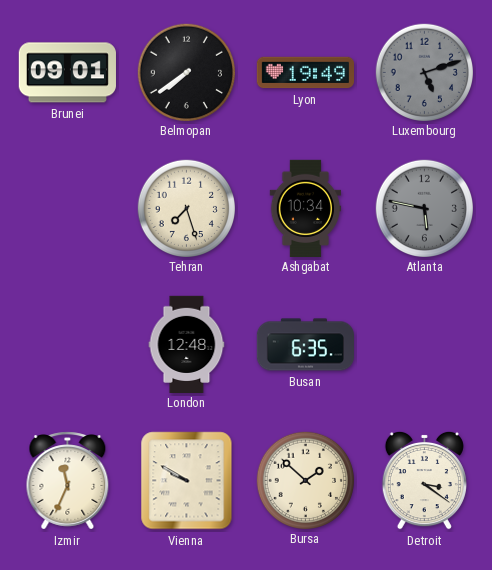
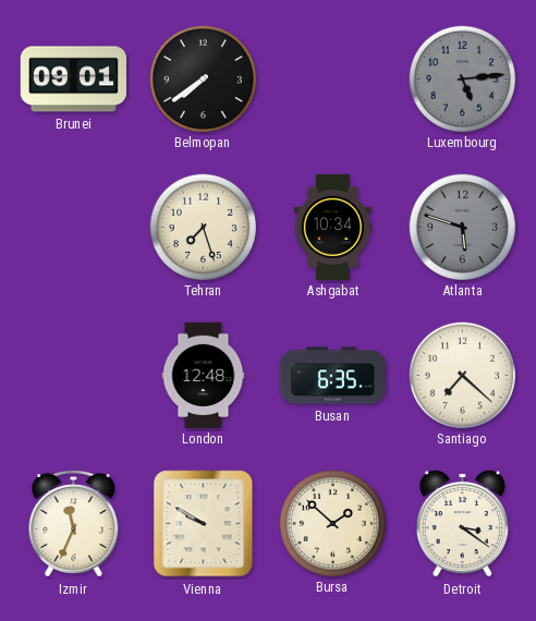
Lyon: 19:49 -> none (305, 73)
Luxembourg: 5:12 -> 5:14 (462, 78)
Atlanta: 5:47 -> 5:48 (462, 227)
Santiago: none -> 7:22 (462, 375)
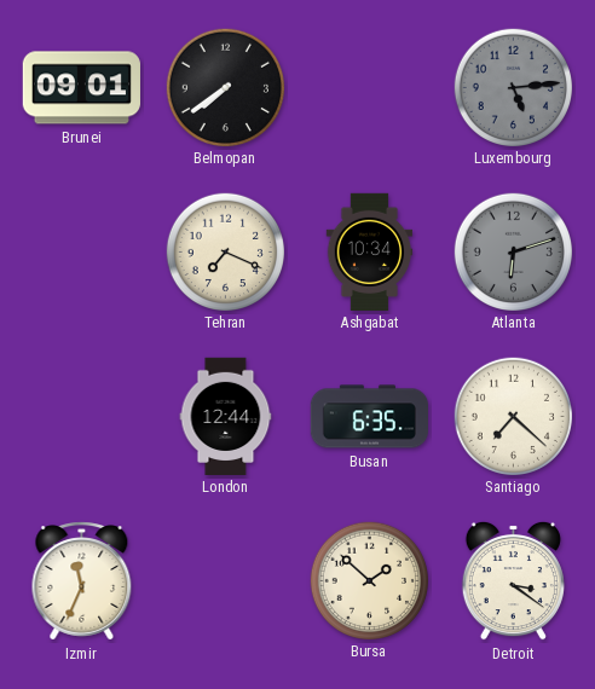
Tehran: 7:27 -> 7:19 (225, 251)
Atlanta: 5:48 -> 6:12 (513, 251)
London: 12:48 -> 12:44 (226, 416)
Vienna: 9:50 -> none (204, 524)
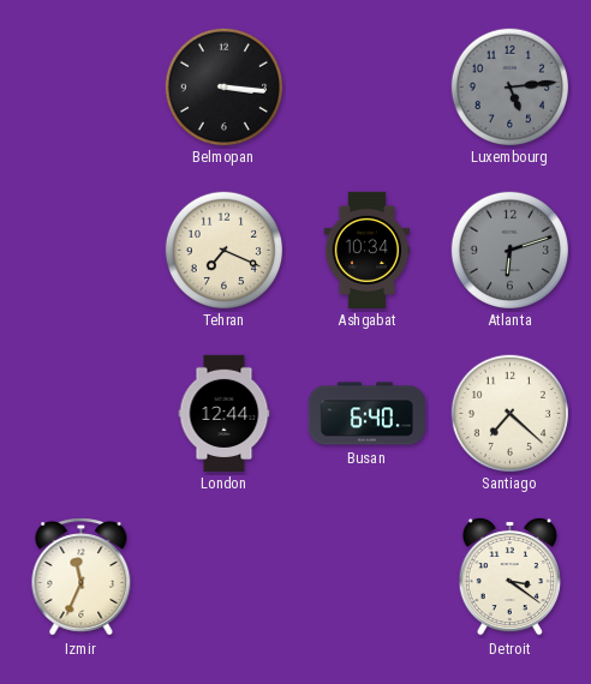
Brunei: 09:01 -> none (81, 88)
Belmopan: 7:39 -> 3:16 (223, 86)
Busan: 6:35 -> 6:40 (366, 414)
Bursa: 1:52 -> none (369, 580)
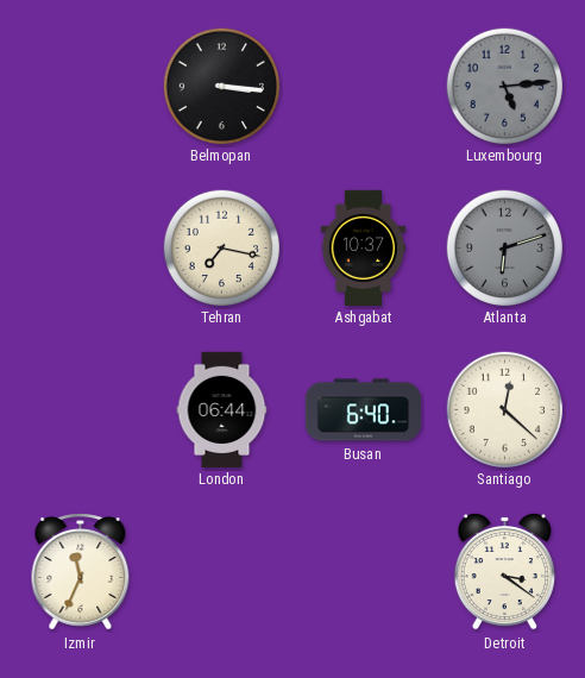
Tehran: 7:19 -> 7:17 (221, 247)
Ashgabat: 10:34 -> 10:37 (364, 247)
London: 12:44 -> 06:44 (222, 409)
Santiago: 7:22 -> 12:22 (504, 409)
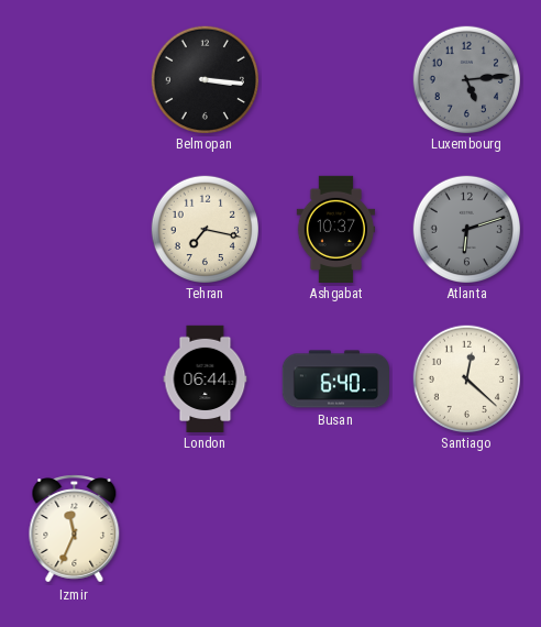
Detroit: 3:21 -> none (504, 571)
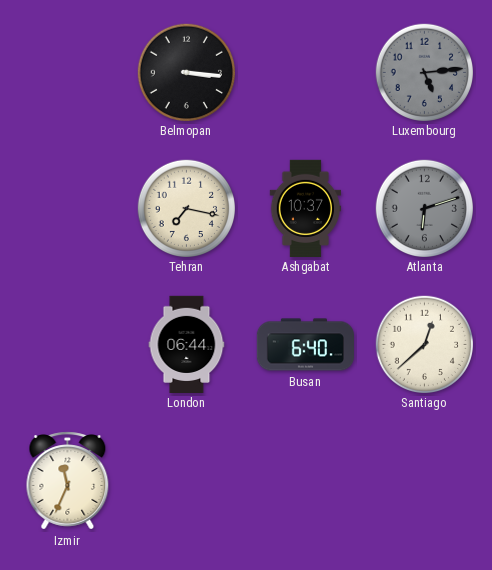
Santiago: 12:22 -> 12:38 (424, 344)
